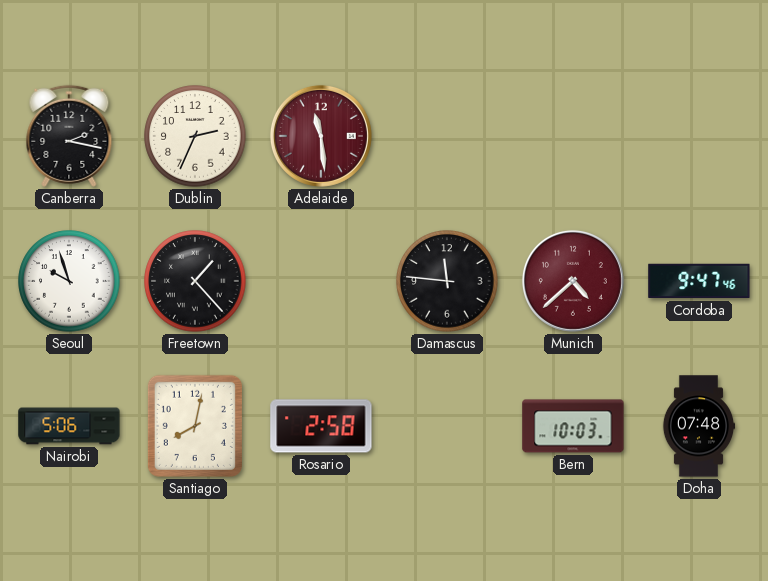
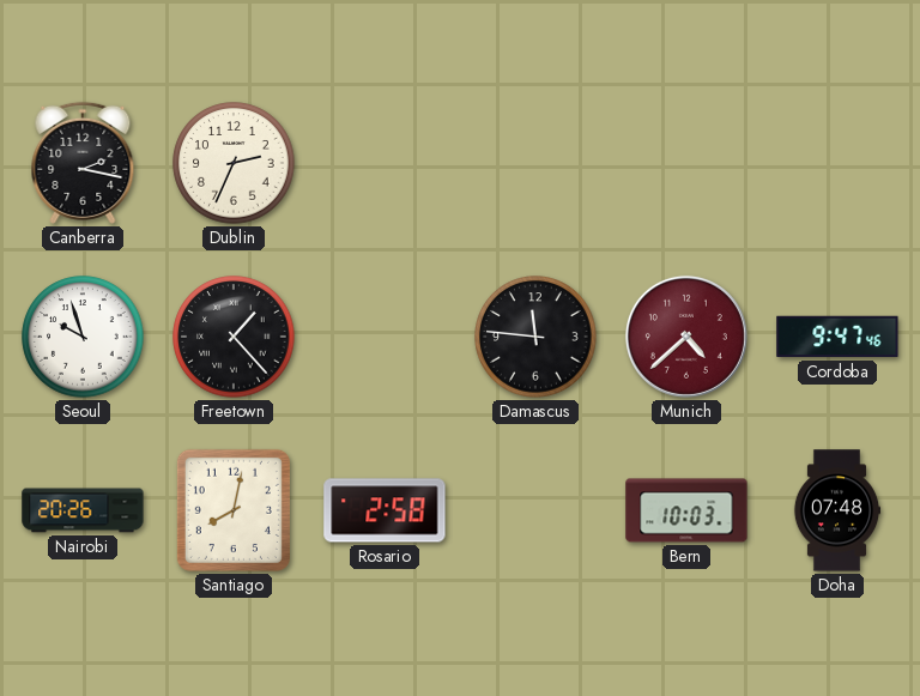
Adelaide: 11:29 -> none (321, 136)
Nairobi: 5:06 -> 20:26 (83, 510)
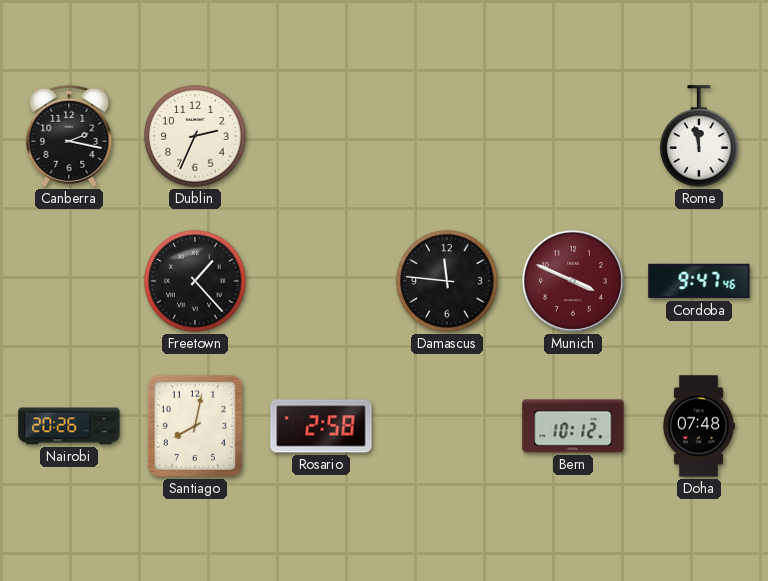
Rome: none -> 11:58 (699, 136)
Seoul: 9:57 -> none (83, 337)
Munich: 4:38 -> 3:49 (573, 281)
Bern: 10:03 -> 10:12 (573, 426)
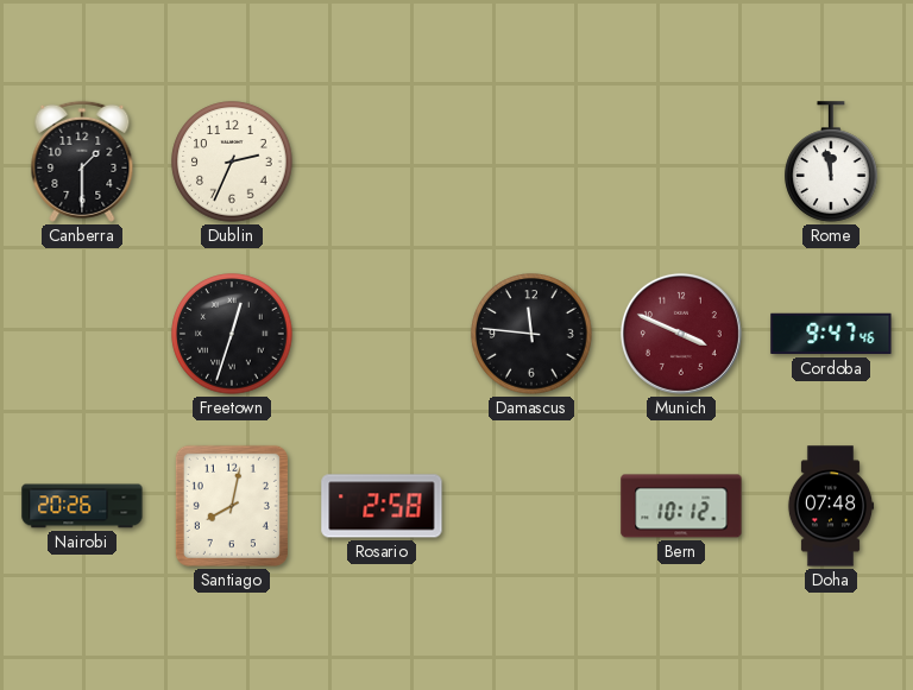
Canberra: 2:17 -> 1:30 (82, 162)
Freetown: 1:23 -> 12:33 (232, 334)
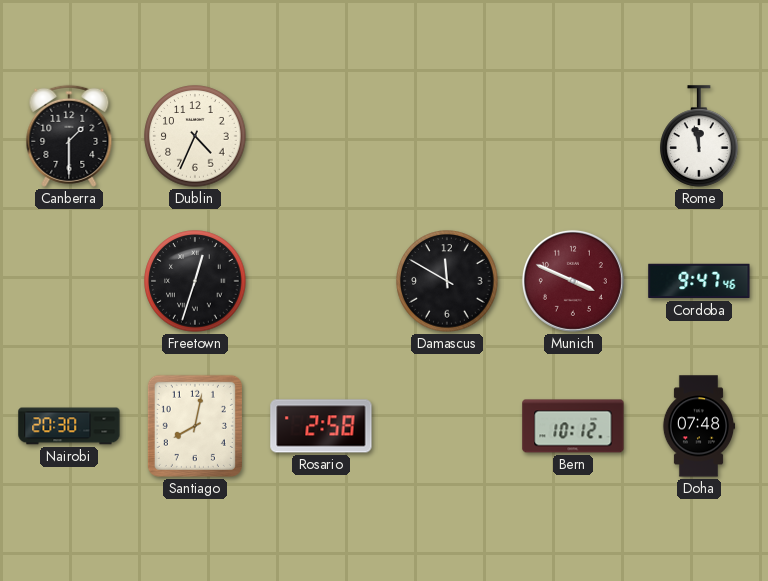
Dublin: 2:34 -> 4:34 (195, 136)
Damascus: 11:46 -> 11:50 (447, 281)
Nairobi: 20:26 -> 20:30 (69, 426)
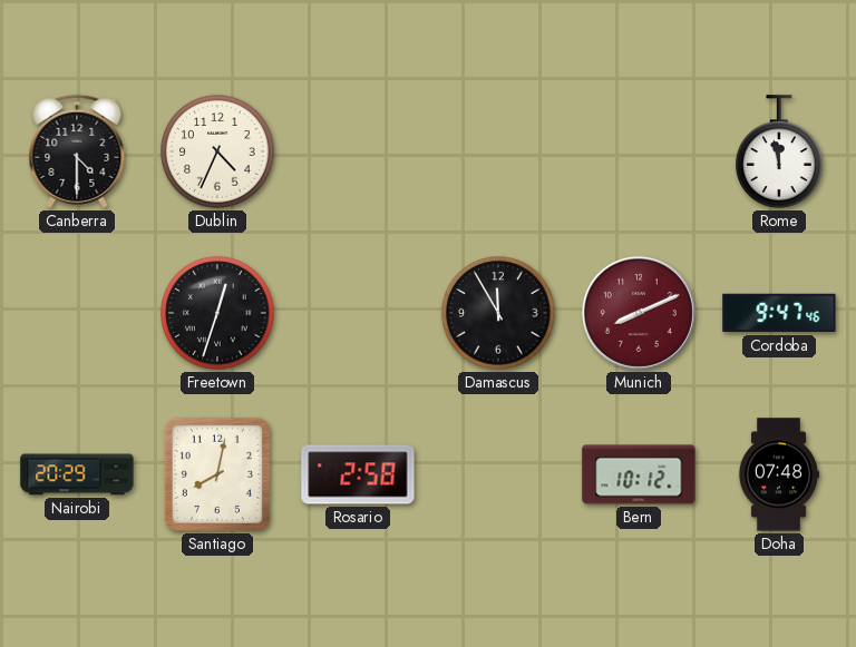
Canberra: 1:30 -> 4:30 (77, 151)
Damascus: 11:50 -> 11:55 (498, 313)
Munich: 3:49 -> 8:11 (639, 313)
Nairobi: 20:30 -> 20:29 (77, 474)
